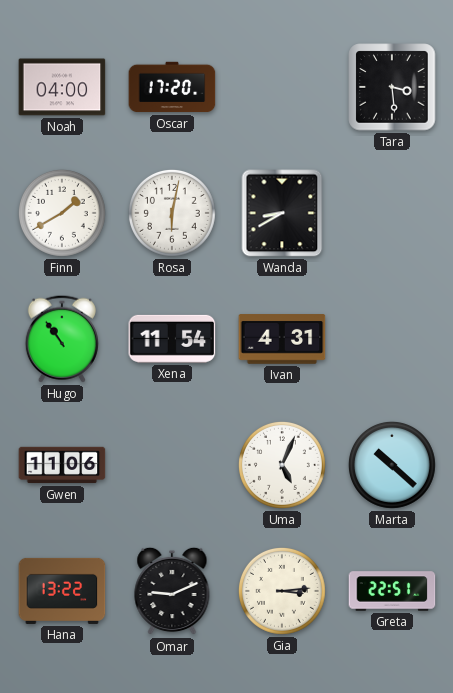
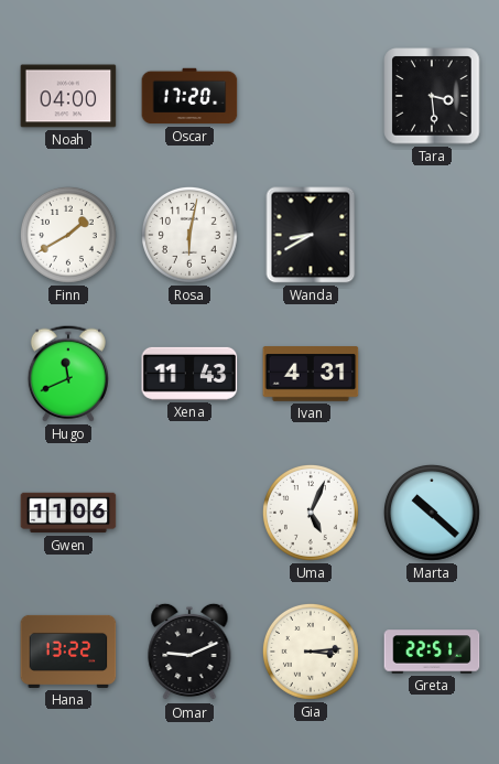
Hugo: 10:54 -> 11:41 (68, 374)
Xena: 11:54 -> 11:43 (189, 374)
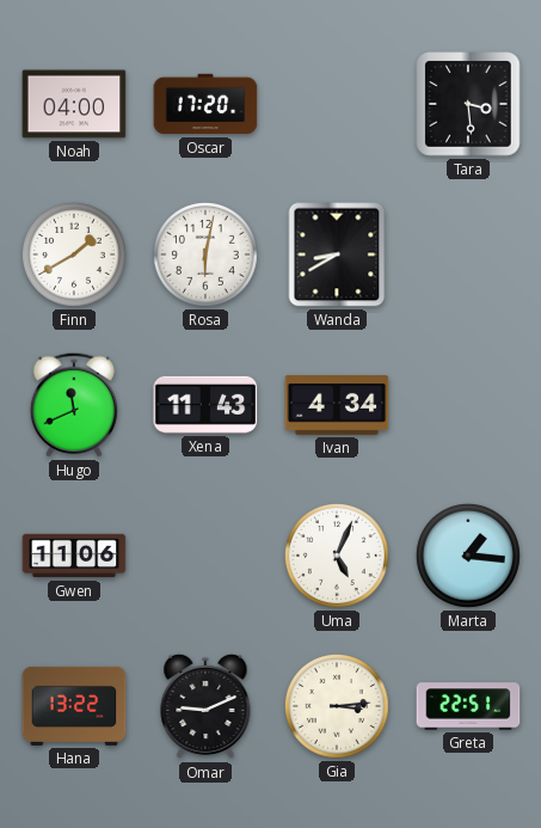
Ivan: 4:31 -> 4:34 (337, 405)
Marta: 10:22 -> 1:16 (468, 556)
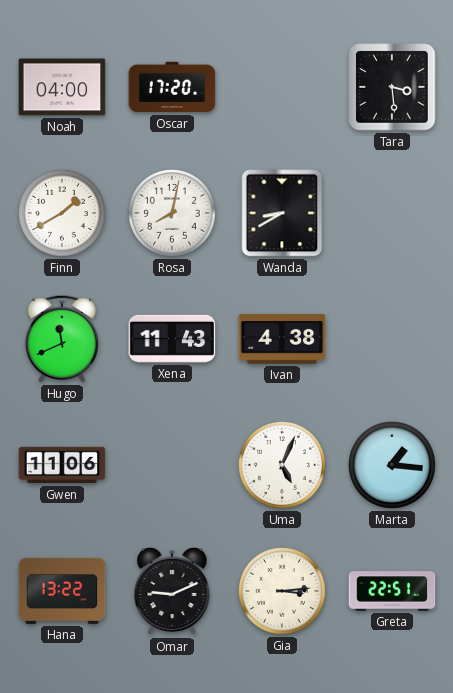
Rosa: 6:02 -> 8:02 (172, 213)
Ivan: 4:34 -> 4:38 (282, 339)
